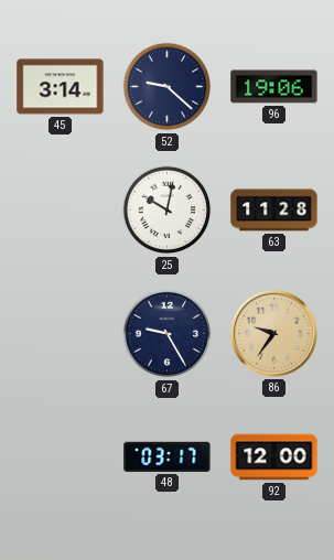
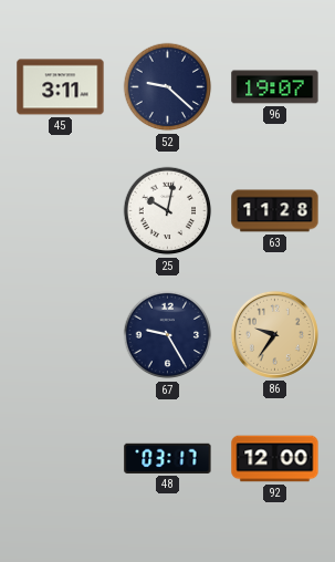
45: 3:14 -> 3:11 (61, 87)
96: 19:06 -> 19:07 (275, 87)
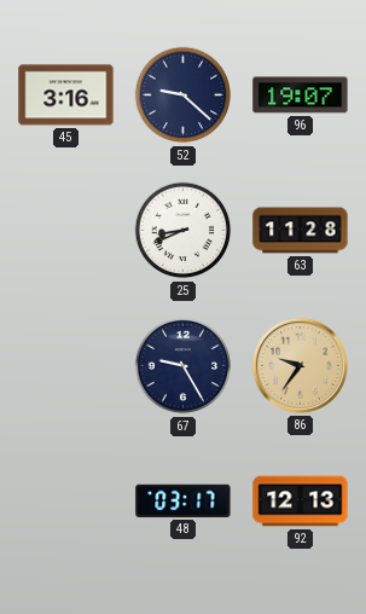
45: 3:11 -> 3:16 (66, 95)
25: 10:02 -> 8:41 (184, 231)
92: 12:00 -> 12:13 (301, 502)
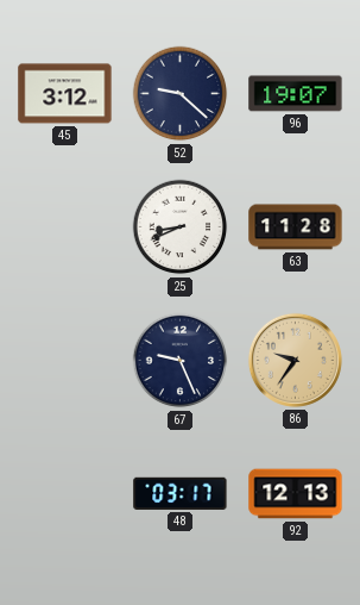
45: 3:16 -> 3:12 (65, 94)
67: 9:25 -> 9:26 (181, 361)
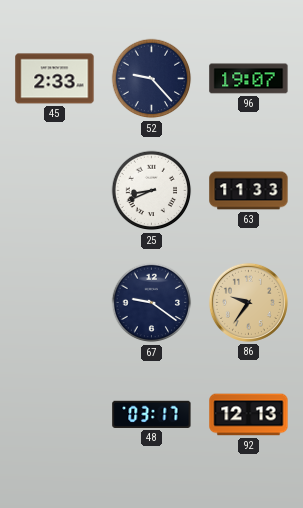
45: 3:12 -> 2:33 (55, 79)
52: 9:22 -> 9:23 (152, 79)
63: 11:28 -> 11:33 (249, 191)
67: 9:26 -> 9:21 (152, 303)
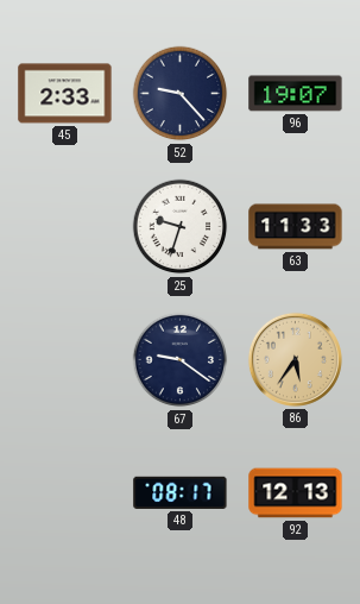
25: 8:41 -> 9:33 (181, 227)
86: 9:36 -> 5:36 (295, 359)
48: 03:17 -> 08:17 (181, 492)
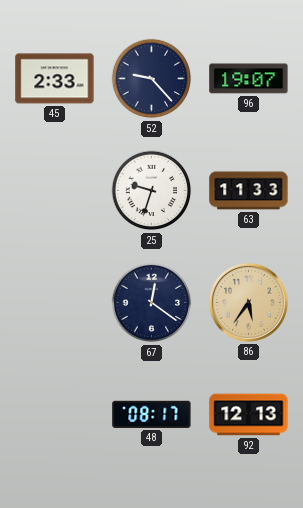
67: 9:21 -> 12:21 (152, 303)
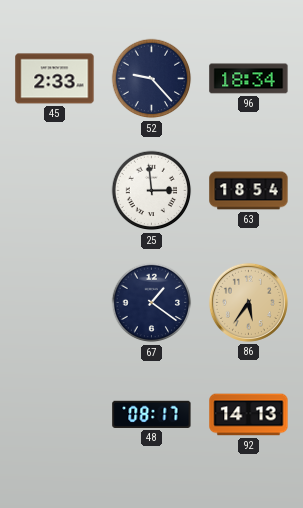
96: 19:07 -> 18:34 (249, 79)
25: 9:33 -> 2:59 (152, 191)
63: 11:33 -> 18:54 (249, 191)
67: 12:21 -> 1:21 (152, 303)
92: 12:13 -> 14:13 (249, 415)
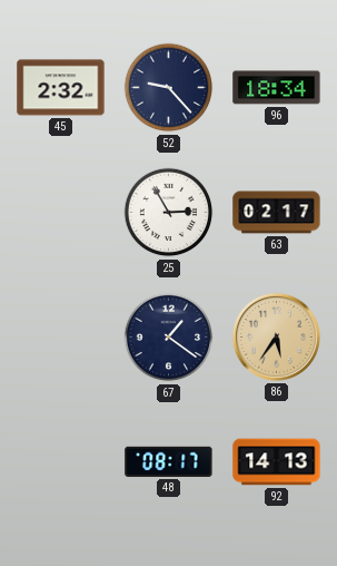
45: 2:33 -> 2:32 (61, 88)
25: 2:59 -> 2:55 (169, 213)
63: 18:54 -> 02:17 (277, 213)
